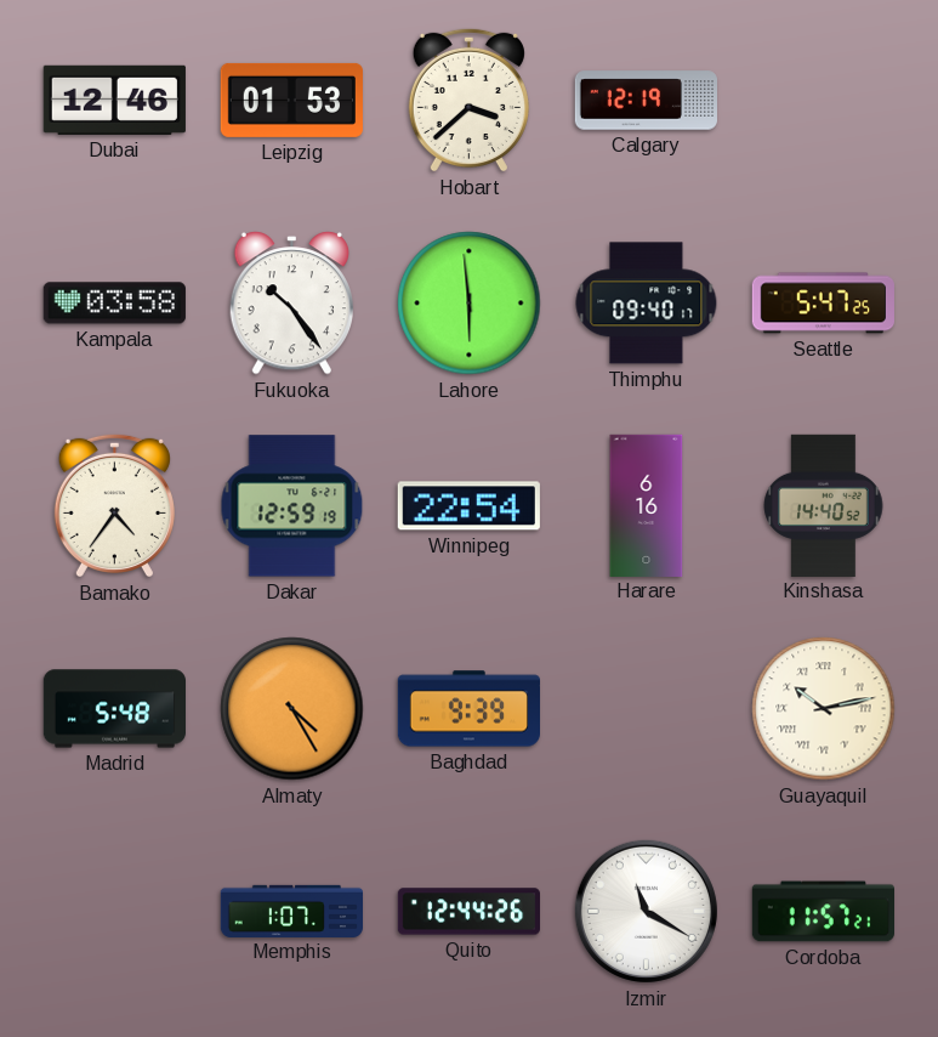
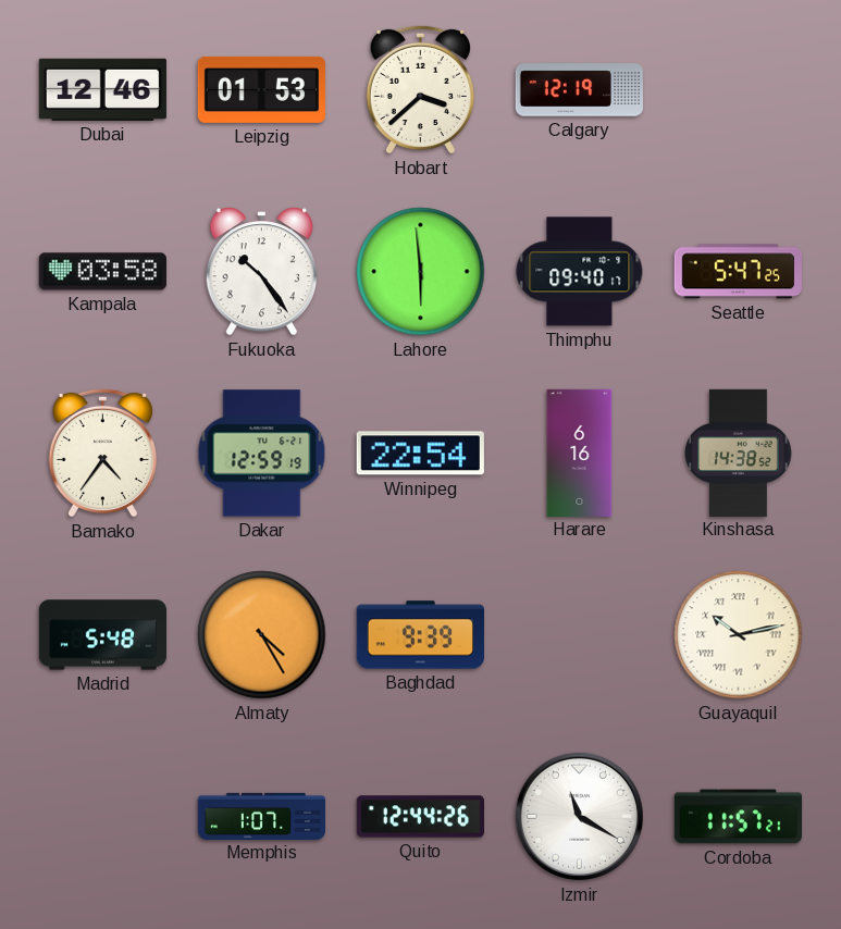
Kinshasa: 14:40 -> 14:38 (739, 453)
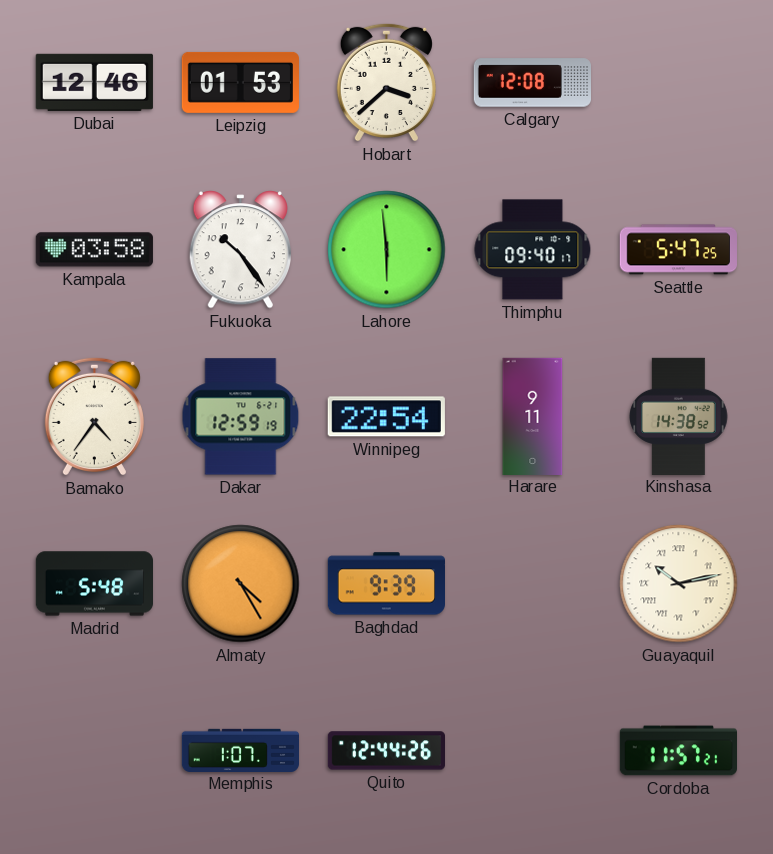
Calgary: 12:19 -> 12:08 (532, 83)
Harare: 6:16 -> 9:11 (533, 416)
Izmir: 11:20 -> none (579, 816)
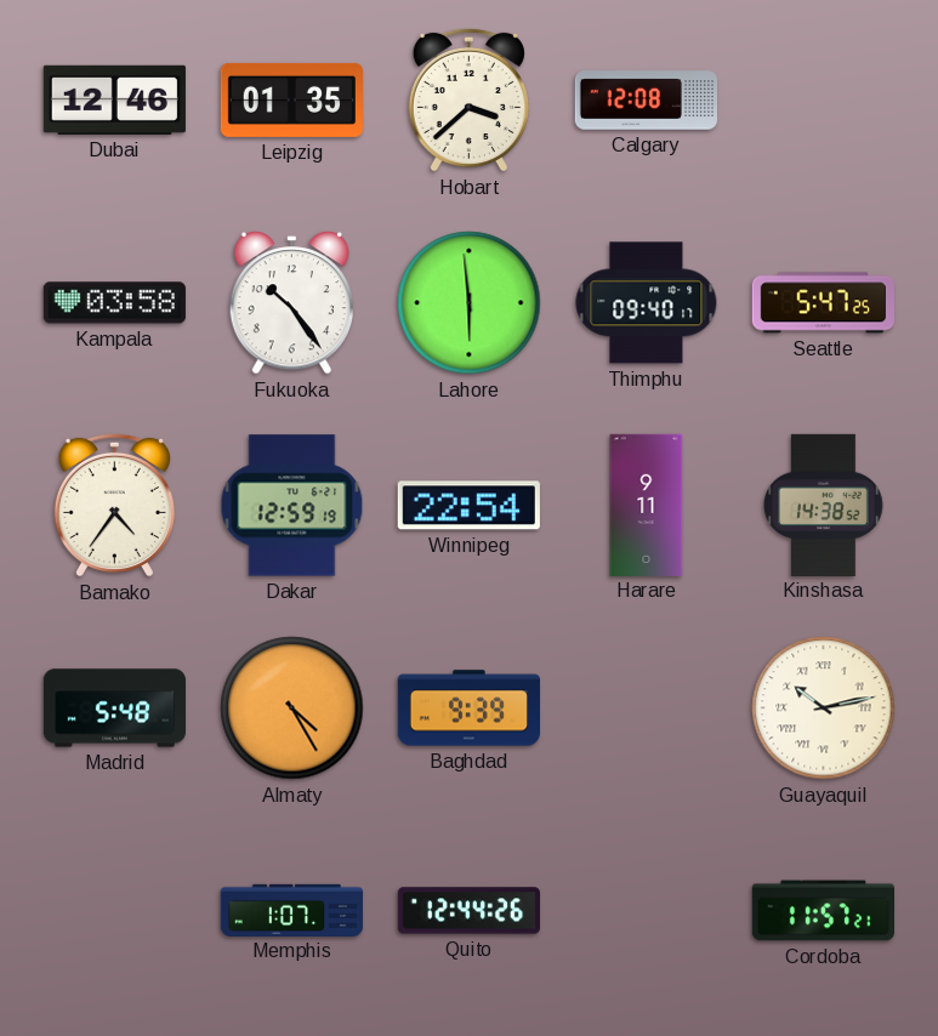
Leipzig: 01:53 -> 01:35 (291, 99)
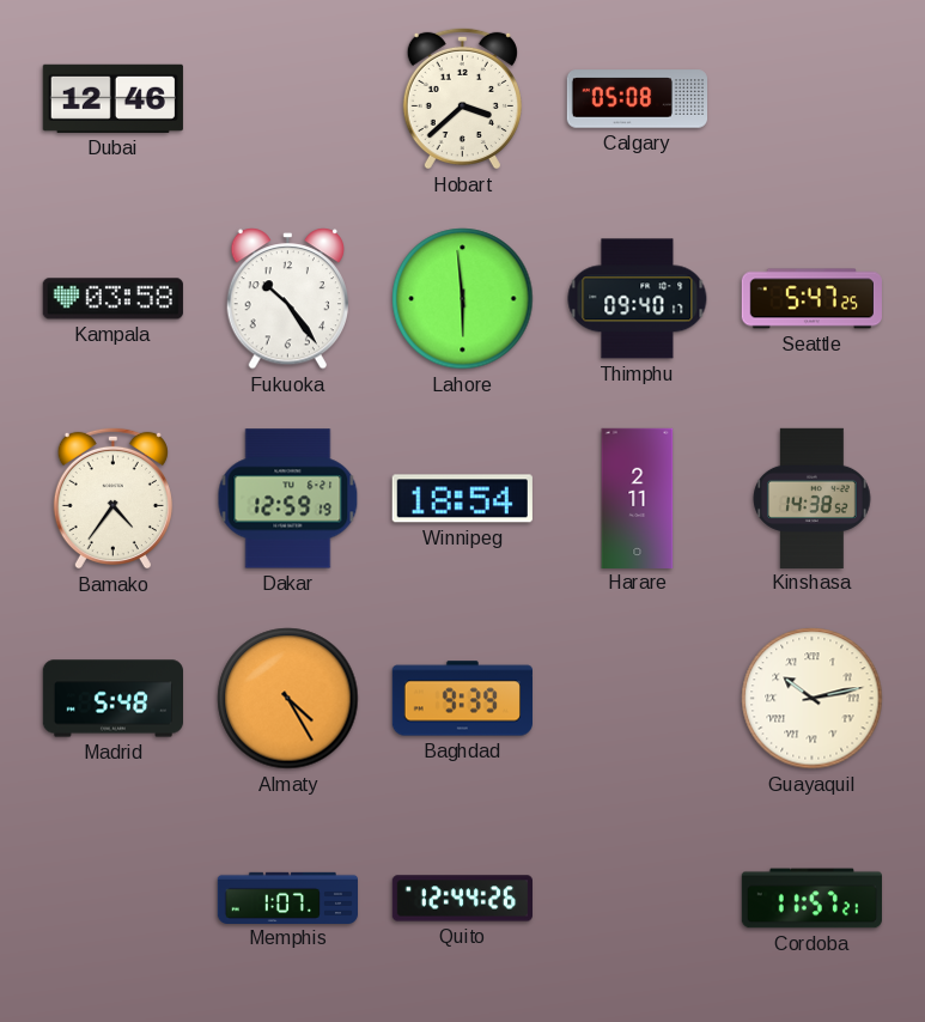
Leipzig: 01:35 -> none (291, 99)
Calgary: 12:08 -> 05:08 (637, 99)
Winnipeg: 22:54 -> 18:54 (462, 499)
Harare: 9:11 -> 2:11 (638, 498)
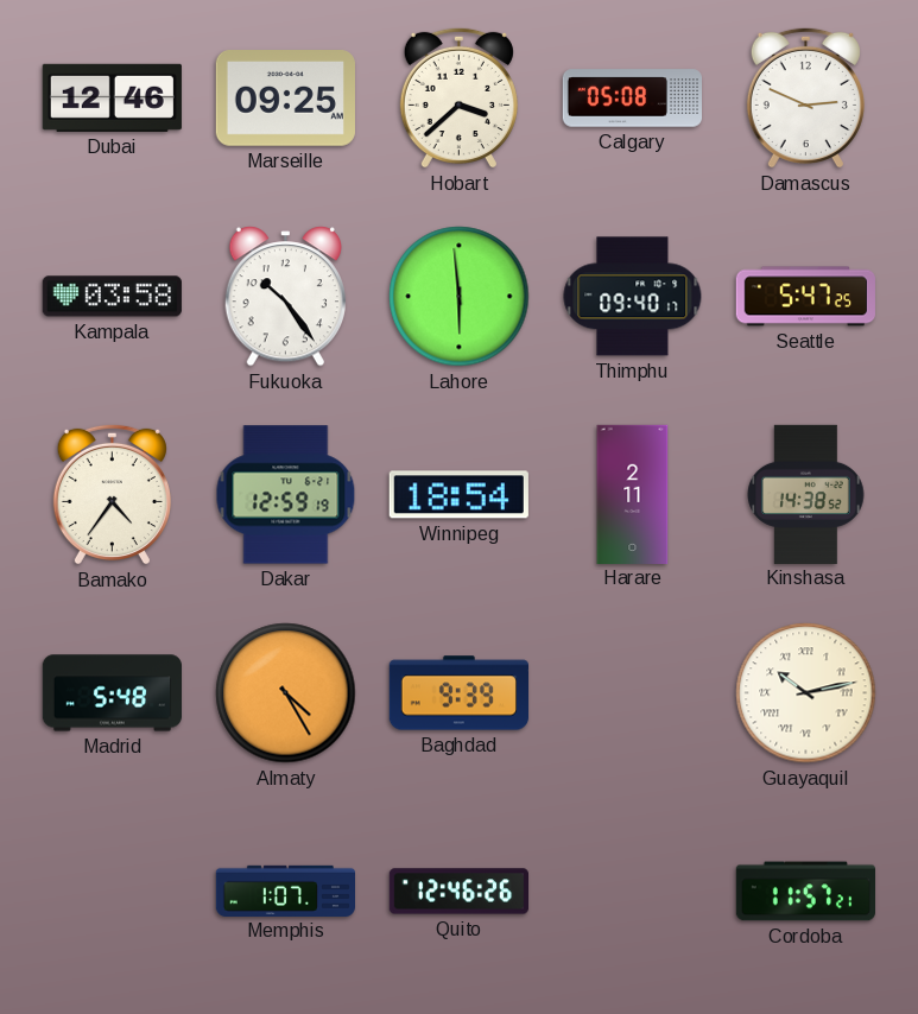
Marseille: none -> 09:25 (285, 99)
Damascus: none -> 2:49 (805, 97)
Quito: 12:44 -> 12:46 (458, 892)
